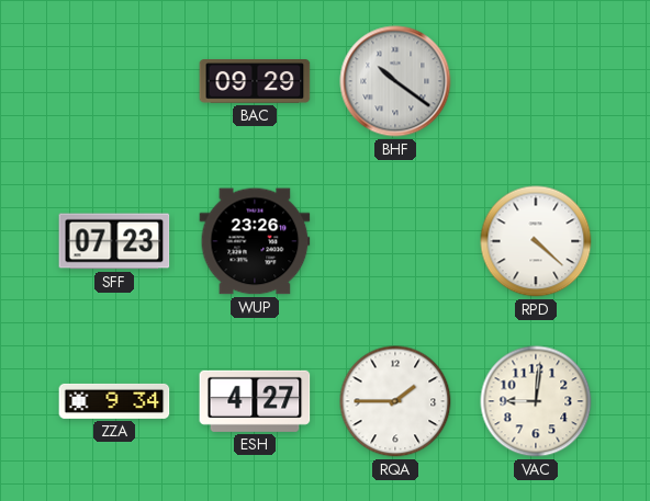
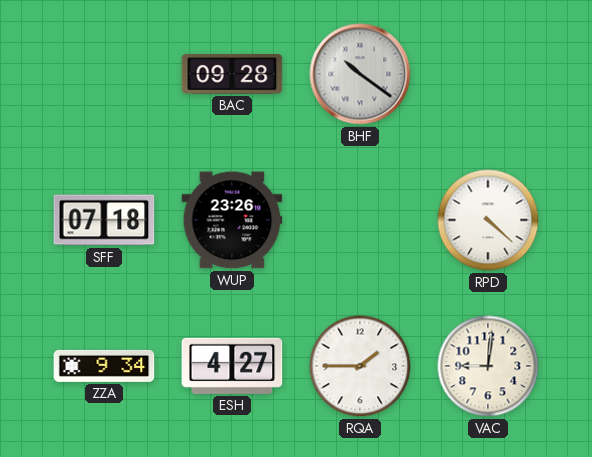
BAC: 09:29 -> 09:28 (232, 75)
SFF: 07:23 -> 07:18 (104, 220)
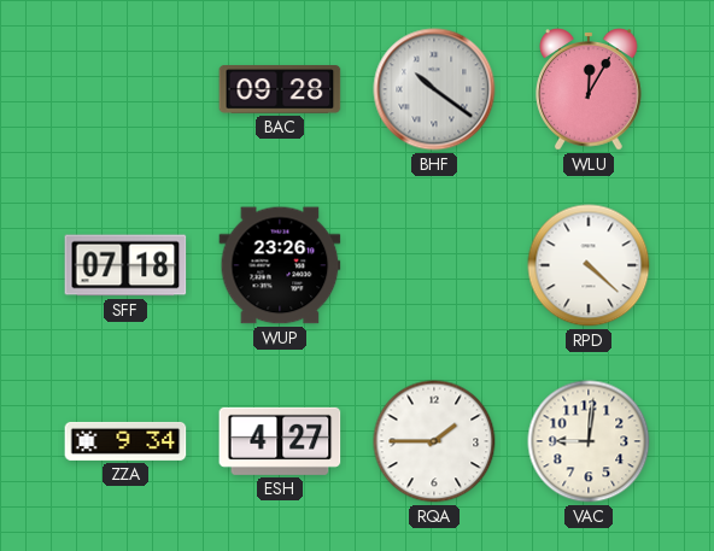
WLU: none -> 12:05 (590, 89)
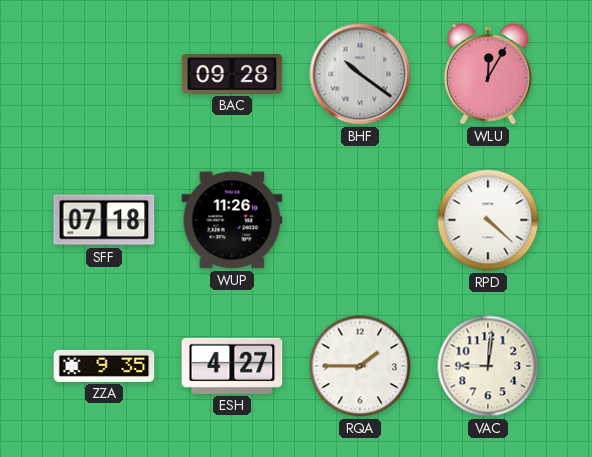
WUP: 23:26 -> 11:26 (232, 220)
ZZA: 9:34 -> 9:35 (104, 366)
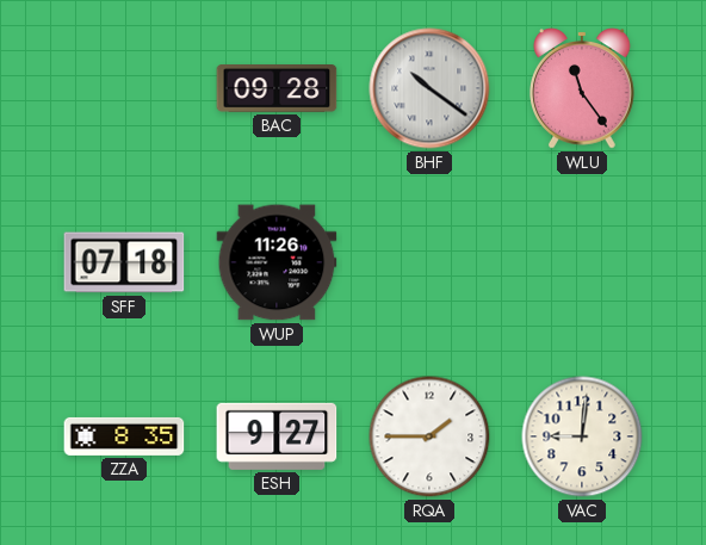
WLU: 12:05 -> 11:24 (583, 88)
RPD: 4:22 -> none (488, 220)
ZZA: 9:35 -> 8:35 (124, 436)
ESH: 4:27 -> 9:27 (277, 436)
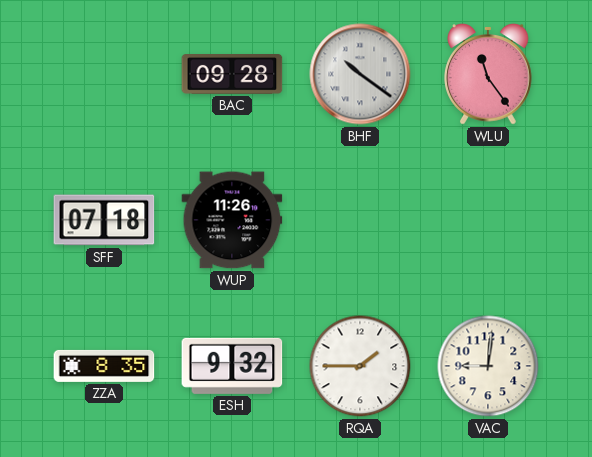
ESH: 9:27 -> 9:32 (232, 366)
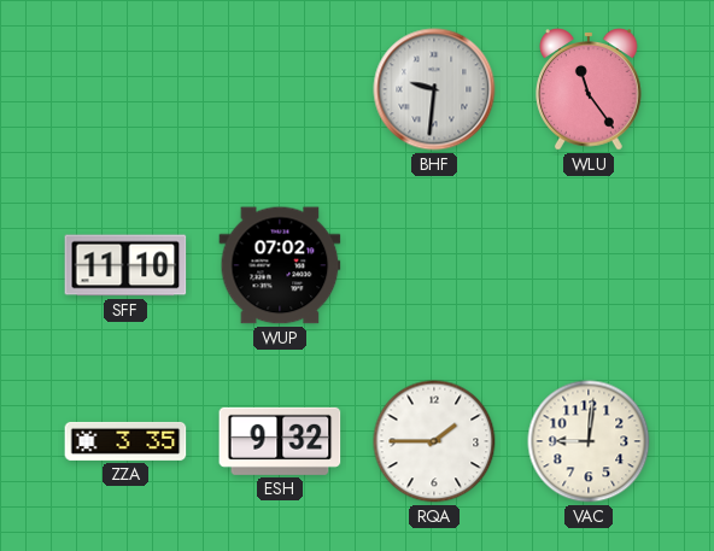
BAC: 09:28 -> none (232, 75)
BHF: 10:21 -> 9:31 (434, 89)
SFF: 07:18 -> 11:10 (125, 265)
WUP: 11:26 -> 07:02 (280, 265)
ZZA: 8:35 -> 3:35 (125, 441)
